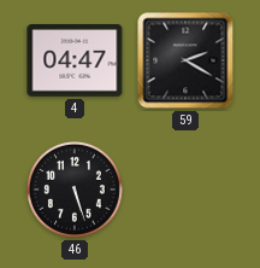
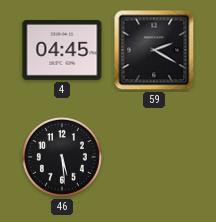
4: 04:47 -> 04:45 (62, 51)
46: 5:27 -> 5:29 (62, 157)
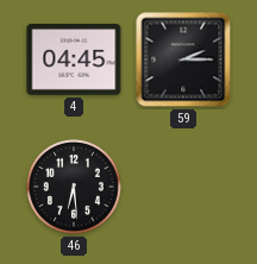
59: 2:20 -> 2:15 (183, 59)
46: 5:29 -> 6:29 (74, 187)
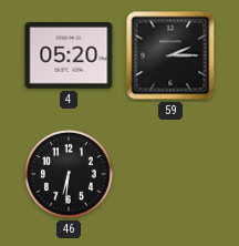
4: 04:45 -> 05:20 (69, 57)
46: 6:29 -> 6:31 (69, 174)
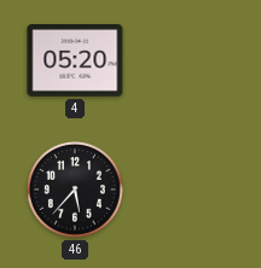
59: 2:15 -> none (170, 55)
46: 6:31 -> 5:37 (75, 190)
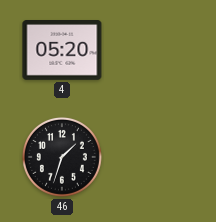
46: 5:37 -> 1:33 (62, 157)
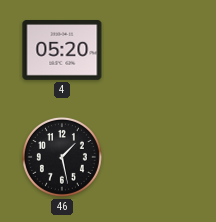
46: 1:33 -> 1:28 (62, 157)
